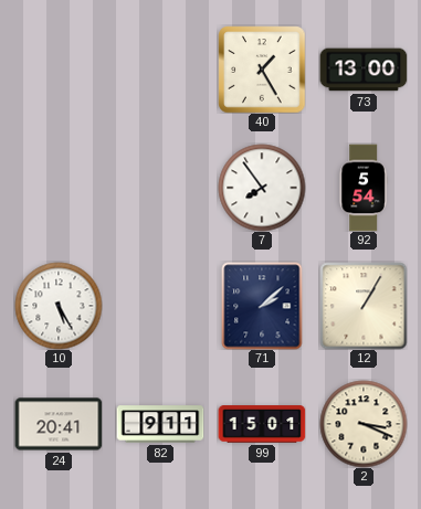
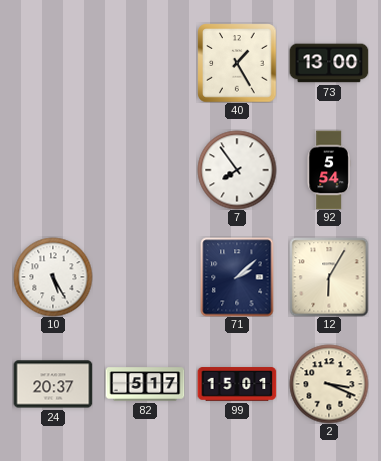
12: 1:05 -> 6:05 (329, 277)
24: 20:41 -> 20:37 (53, 384)
82: 9:11 -> 5:17 (145, 384)
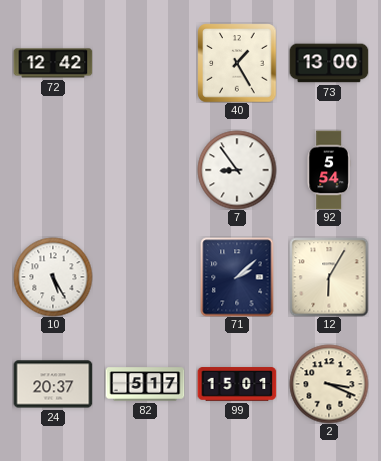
72: none -> 12:42 (53, 63)
7: 7:54 -> 8:54 (237, 170)
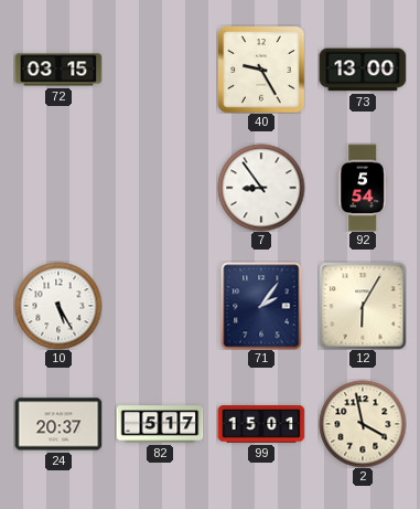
72: 12:42 -> 03:15 (58, 70)
40: 1:25 -> 9:25 (261, 70)
71: 2:08 -> 2:06 (261, 306)
2: 3:19 -> 3:58 (363, 424)
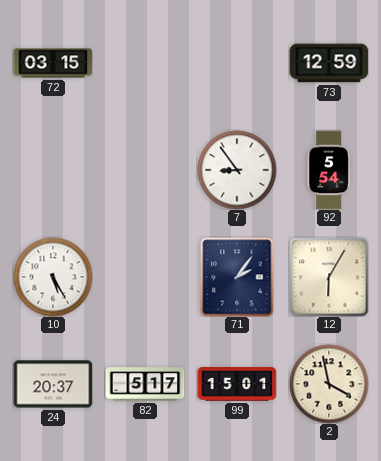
40: 9:25 -> none (261, 70)
73: 13:00 -> 12:59 (329, 63)
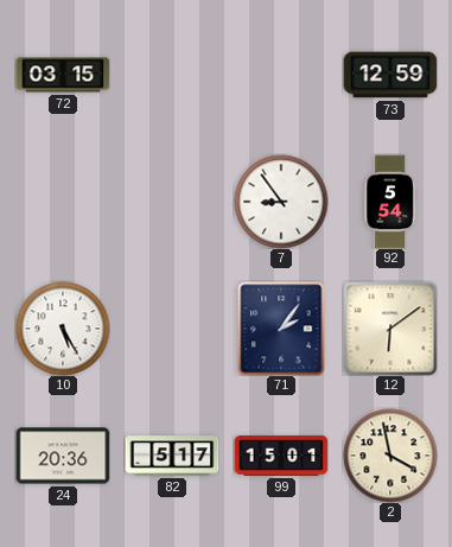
12: 6:05 -> 6:09 (390, 329)
24: 20:37 -> 20:36 (63, 456)
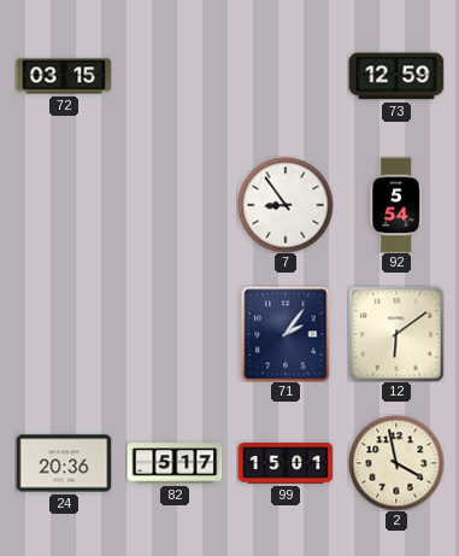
10: 5:25 -> none (63, 329)
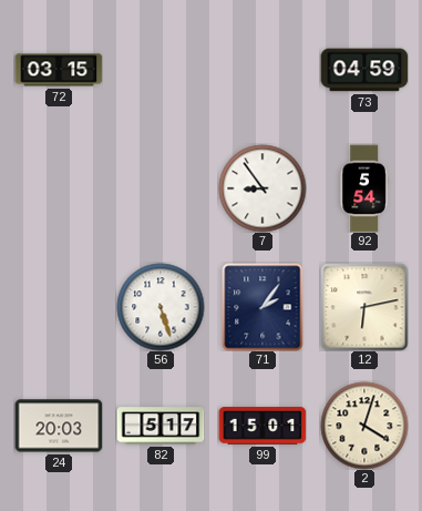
73: 12:59 -> 04:59 (364, 70)
56: none -> 5:27 (161, 307)
12: 6:09 -> 6:13 (364, 307)
24: 20:36 -> 20:03 (59, 426)
2: 3:58 -> 4:03 (364, 426)
